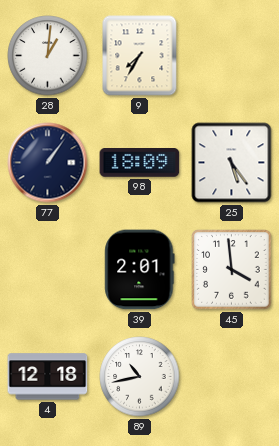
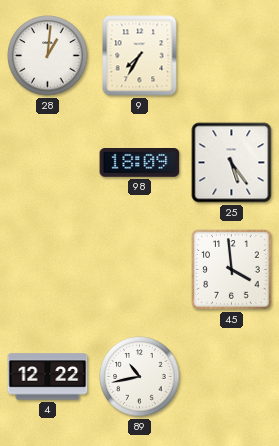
77: 1:06 -> none (48, 163)
39: 2:01 -> none (140, 270)
4: 12:18 -> 12:22 (48, 377)
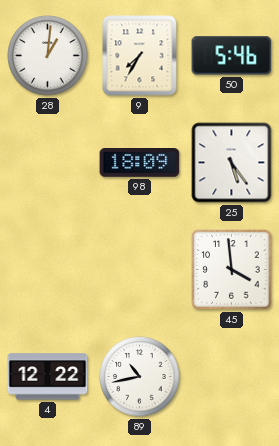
50: none -> 5:46 (232, 56)
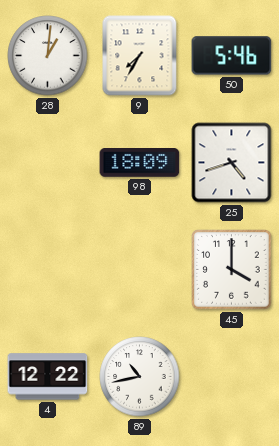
25: 5:24 -> 4:42 (232, 163)
45: 3:59 -> 4:00 (232, 270)
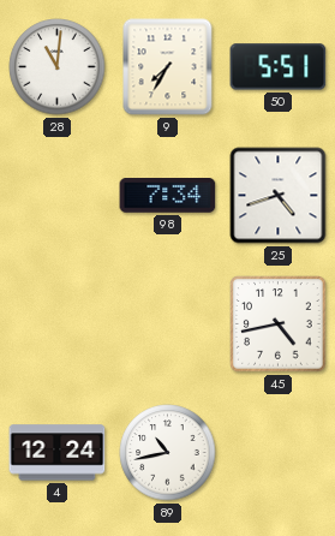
28: 1:01 -> 11:01 (58, 67)
50: 5:46 -> 5:51 (279, 67)
98: 18:09 -> 7:34 (168, 196)
45: 4:00 -> 4:43 (279, 324)
4: 12:22 -> 12:24 (58, 453)
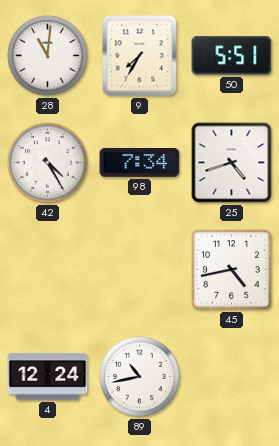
42: none -> 4:25 (48, 163)
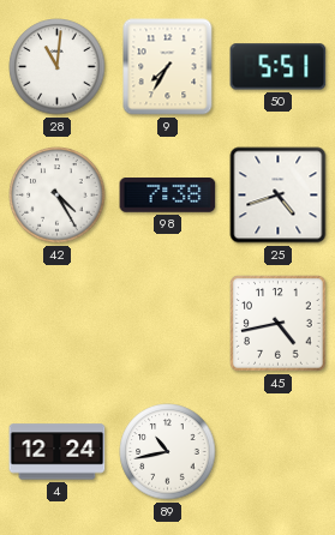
98: 7:34 -> 7:38 (168, 196)
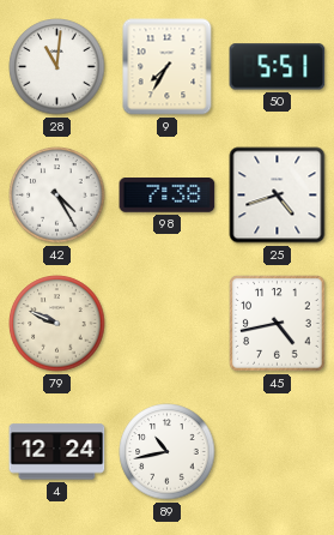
79: none -> 9:49 (57, 324)
